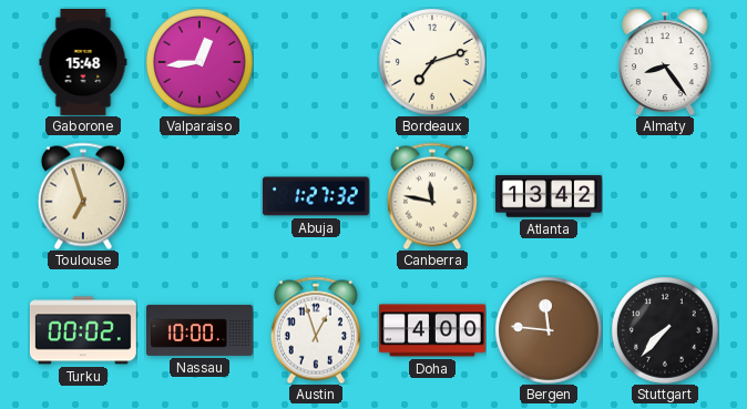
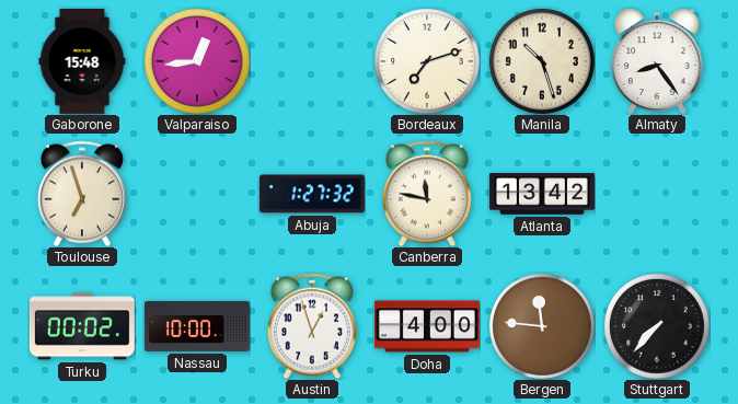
Manila: none -> 10:27 (542, 61)
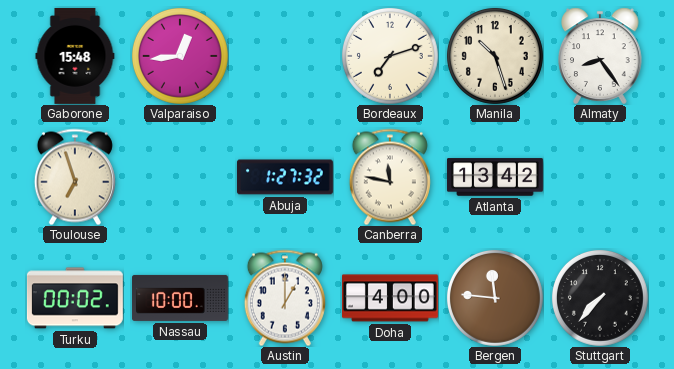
Austin: 12:57 -> 1:00 (285, 298)
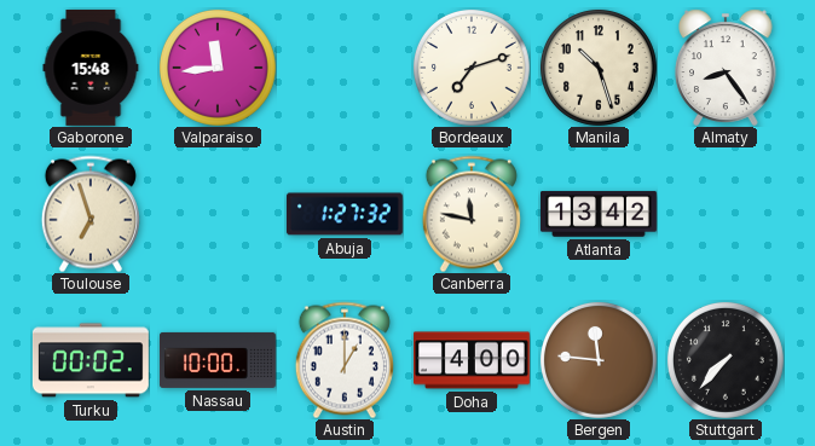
Valparaiso: 12:44 -> 11:44 (218, 68)
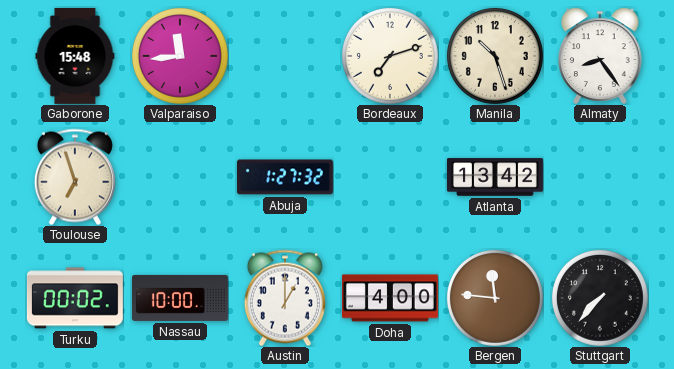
Canberra: 11:47 -> none (472, 214)
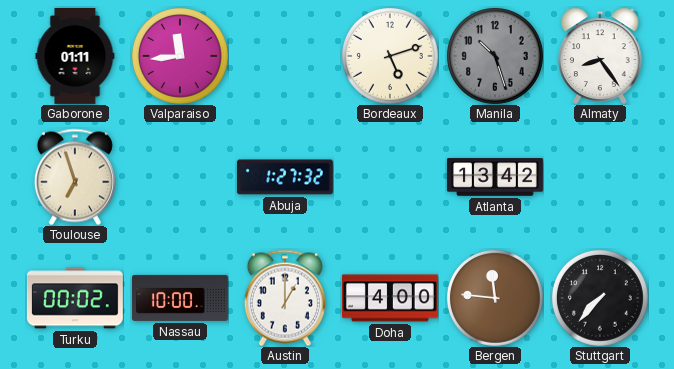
Gaborone: 15:48 -> 01:11 (75, 56)
Bordeaux: 7:12 -> 5:12 (390, 56)
Manila dial: cream -> grey (495, 56)
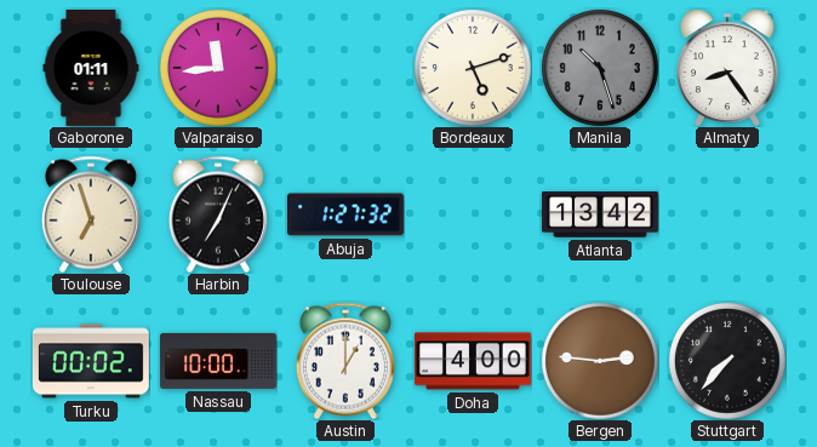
Harbin: none -> 7:04 (218, 214)
Bergen: 11:46 -> 2:46 (600, 361)
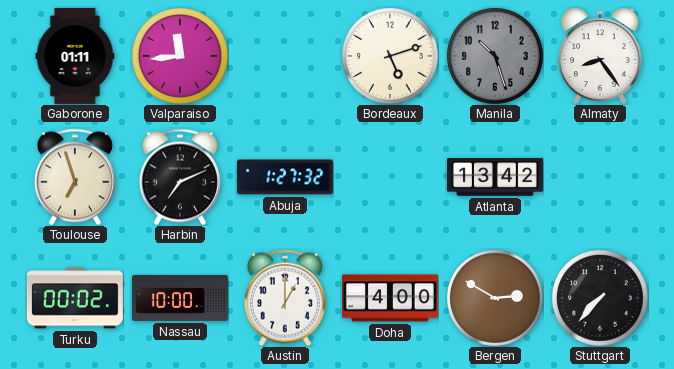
Harbin: 7:04 -> 7:11 (180, 177)
Bergen: 2:46 -> 2:50 (495, 298)
